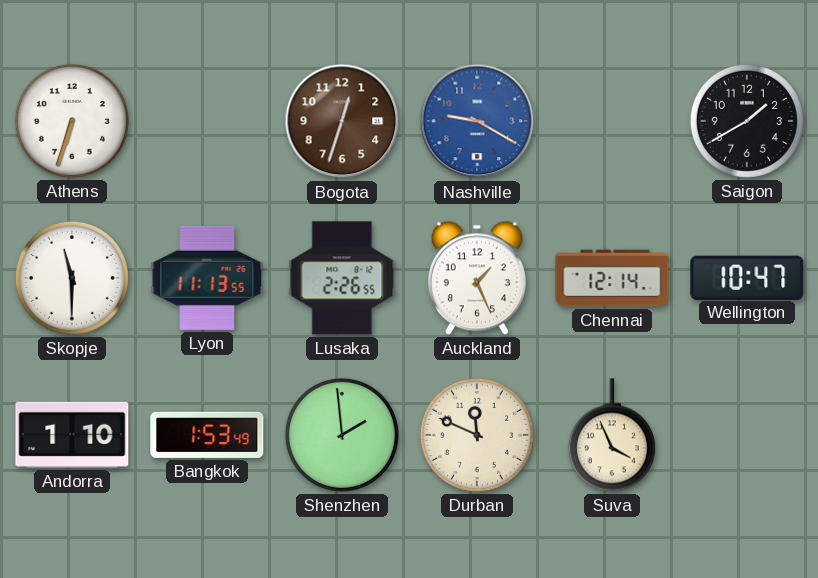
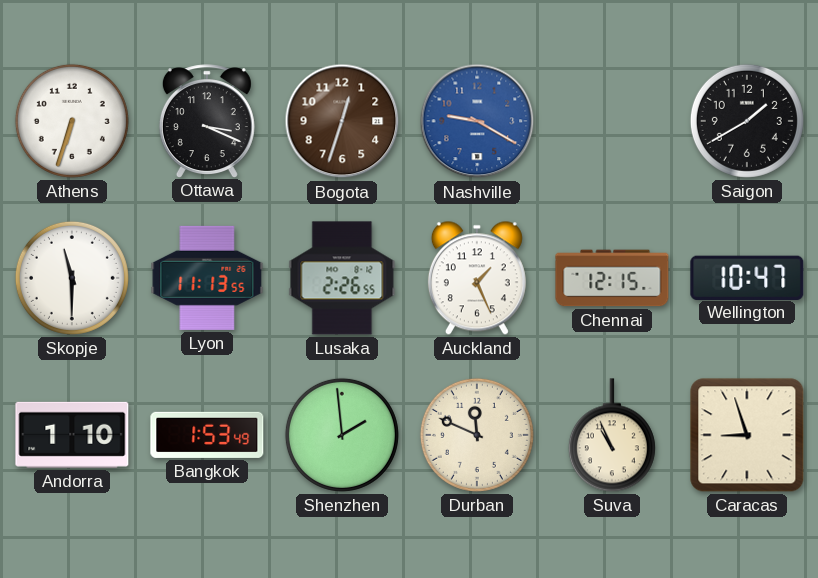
Ottawa: none -> 3:19 (207, 121)
Chennai: 12:14 -> 12:15 (612, 278)
Suva: 3:56 -> 10:56 (612, 435)
Caracas: none -> 8:57 (747, 435)
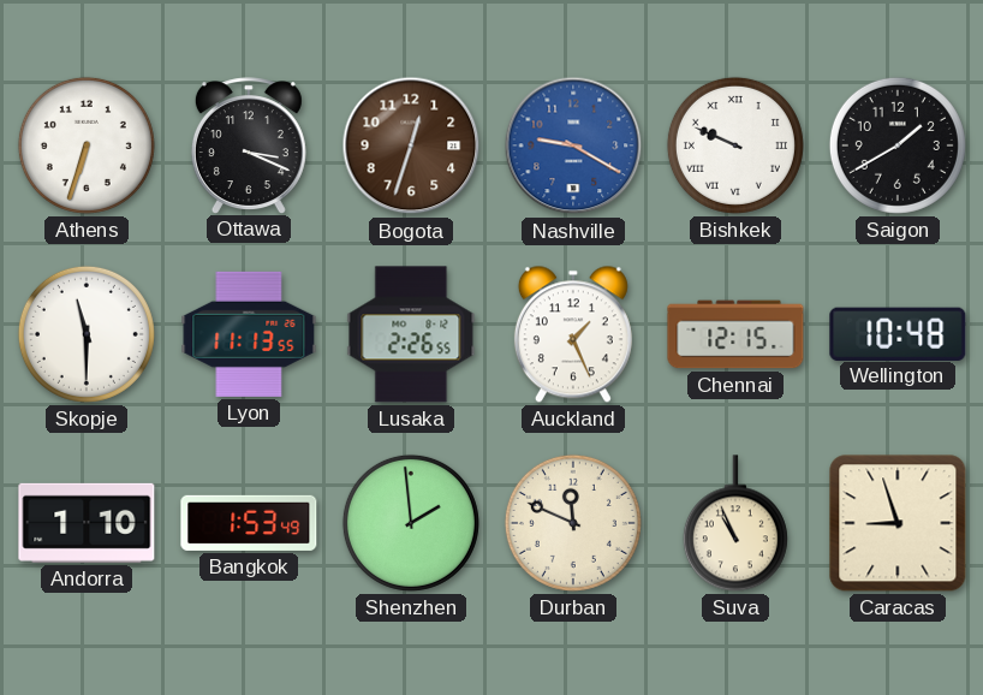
Bishkek: none -> 9:49 (735, 145)
Wellington: 10:47 -> 10:48 (898, 333)
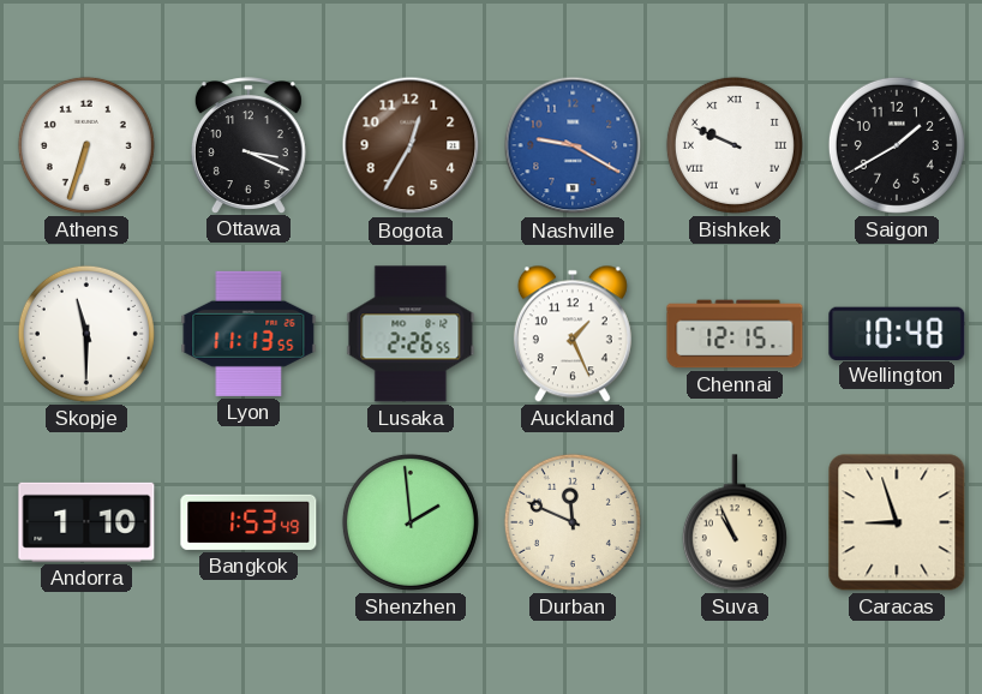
Bogota: 12:33 -> 12:35 (411, 145)
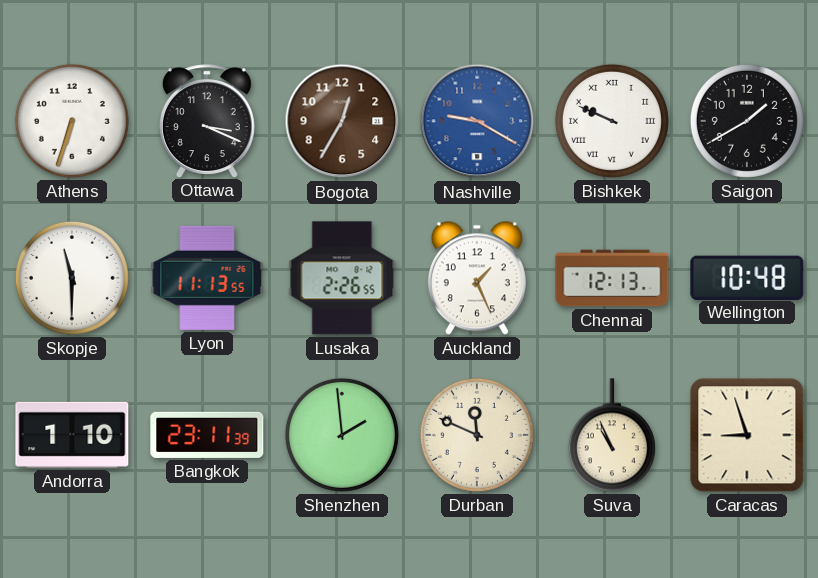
Chennai: 12:15 -> 12:13 (612, 278)
Bangkok: 1:53 -> 23:11 (207, 435)
